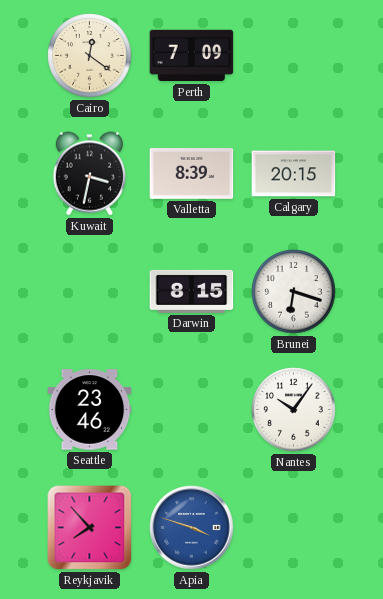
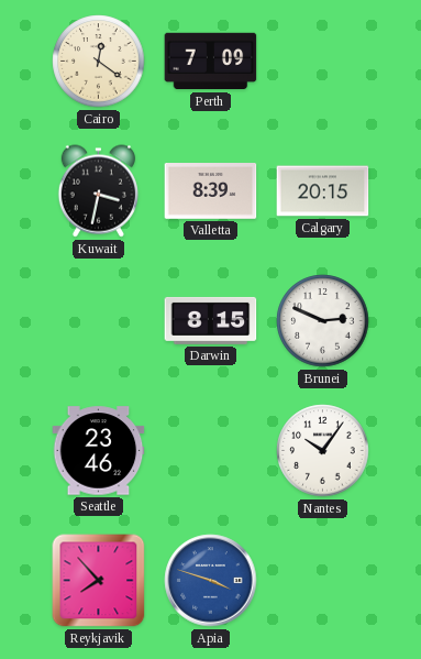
Brunei: 6:18 -> 2:49 (323, 321)
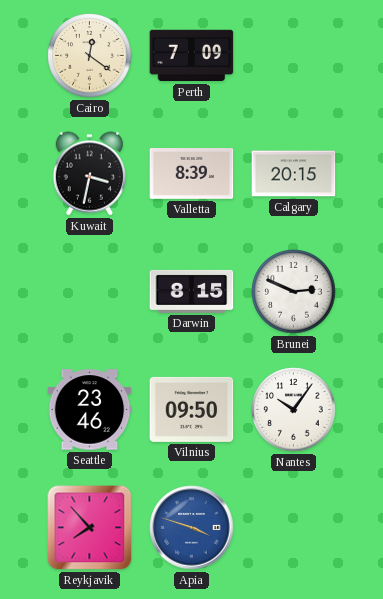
Vilnius: none -> 09:50 (192, 409)
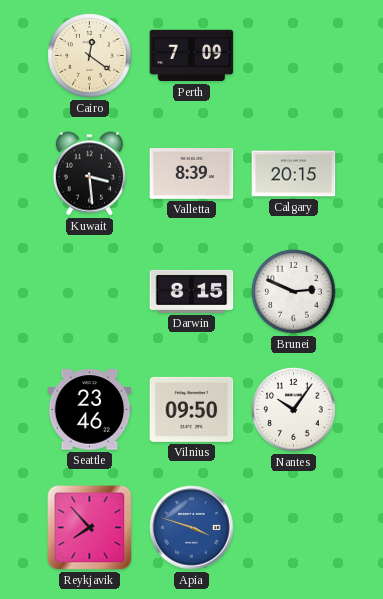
Kuwait: 3:32 -> 3:29 (89, 174)
